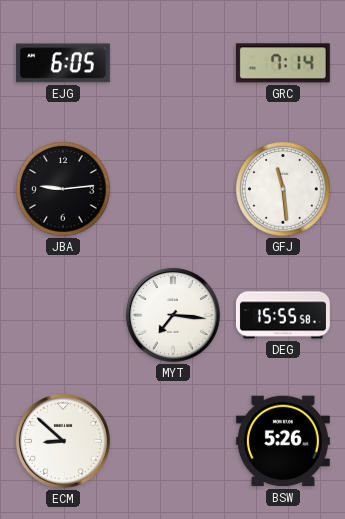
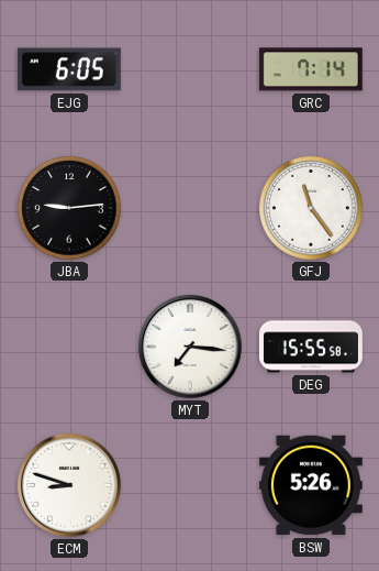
GFJ: 11:29 -> 11:24 (311, 208)
ECM: 8:52 -> 8:48 (69, 485)
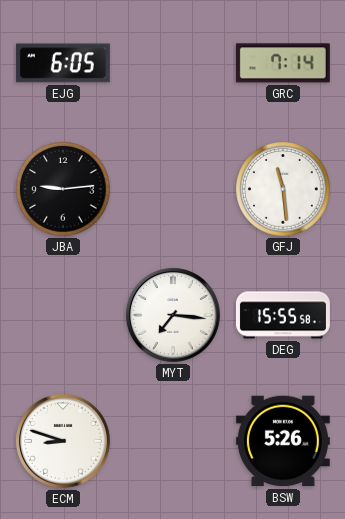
GFJ: 11:24 -> 11:29 (283, 189)
